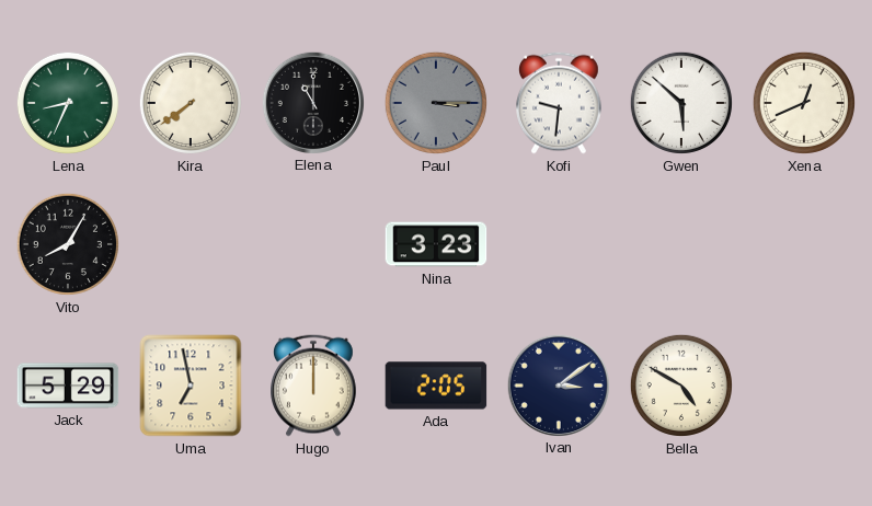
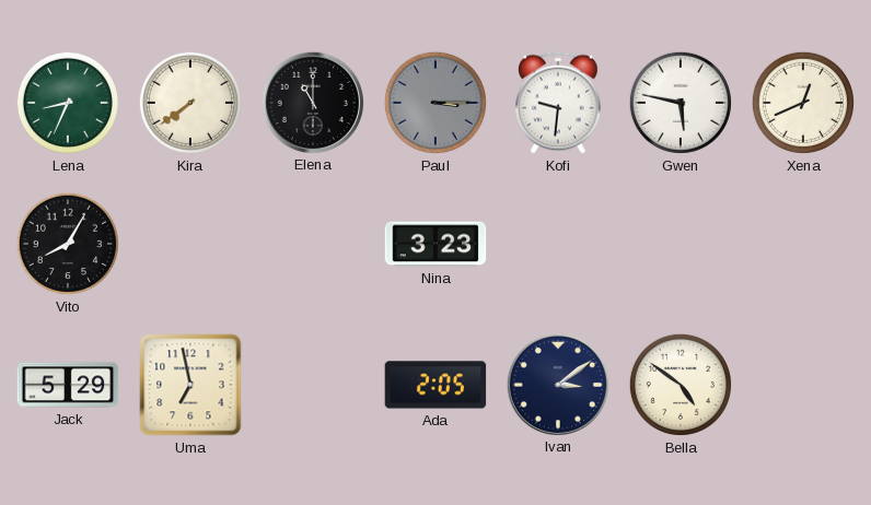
Gwen: 5:52 -> 5:47 (681, 103)
Hugo: 12:00 -> none (314, 386)
Bella: 4:50 -> 4:51 (681, 385)
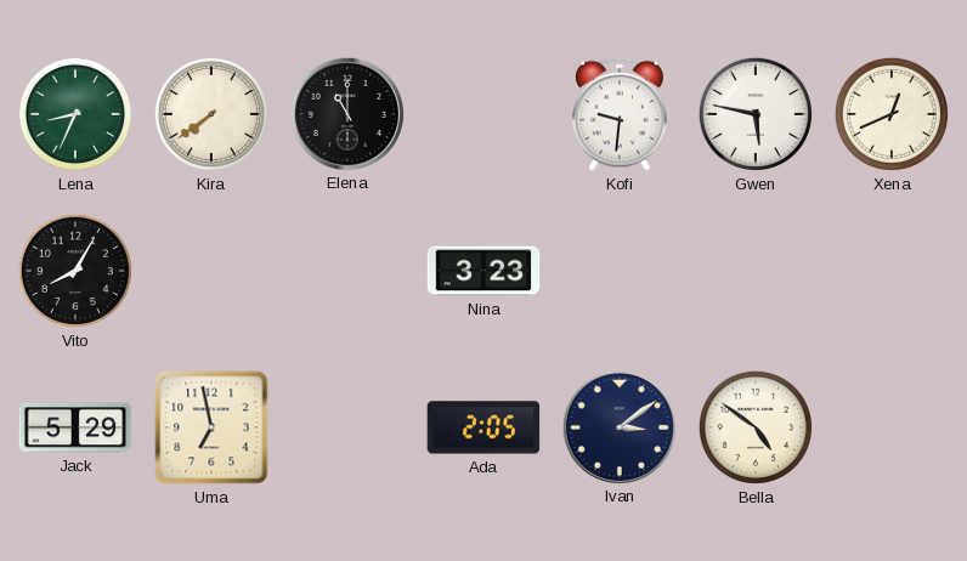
Paul: 3:15 -> none (436, 103)
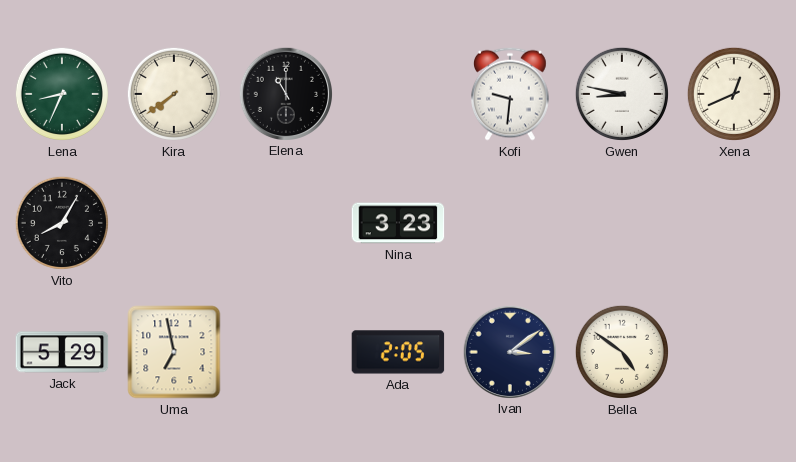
Gwen: 5:47 -> 8:47 (622, 94)
